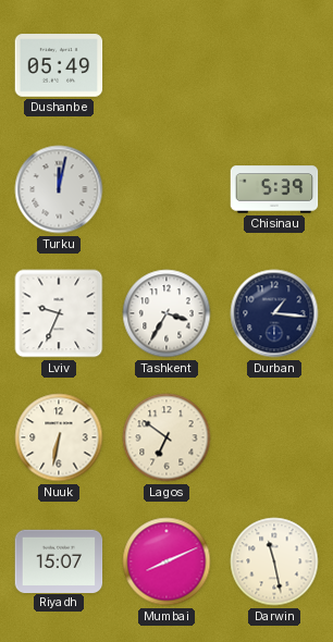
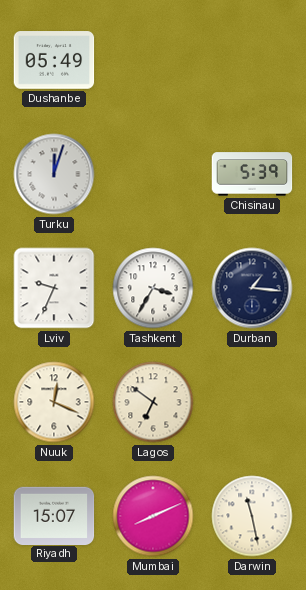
Turku: 12:02 -> 12:03 (54, 174)
Nuuk: 6:32 -> 12:19 (54, 402)
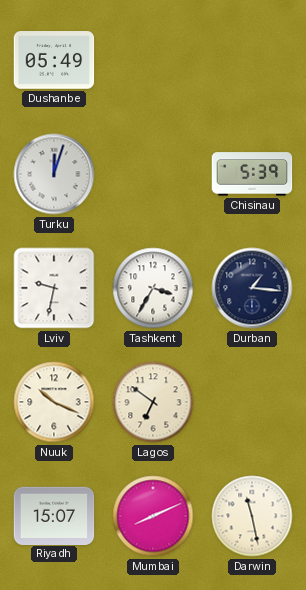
Lviv: 9:34 -> 9:32 (54, 288)
Nuuk: 12:19 -> 10:19 (54, 402)
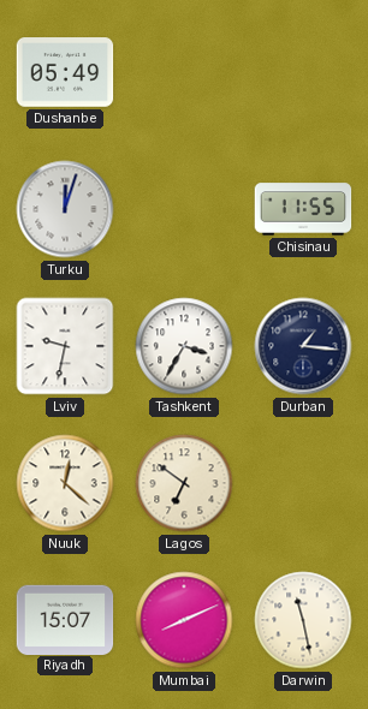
Chisinau: 5:39 -> 11:55 (303, 209)
Nuuk: 10:19 -> 12:22 (65, 483)
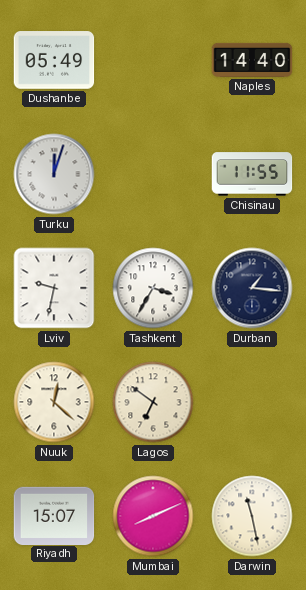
Naples: none -> 14:40 (252, 60)
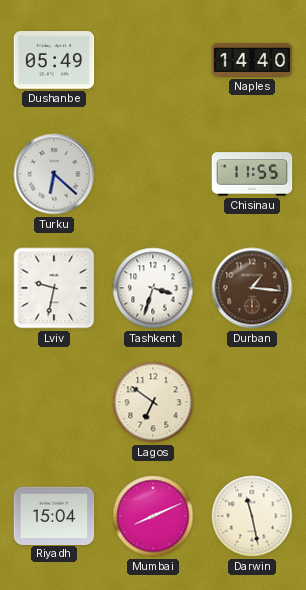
Turku: 12:03 -> 6:22 (54, 174)
Tashkent: 3:35 -> 3:33 (153, 288)
Durban dial: navy -> brown (252, 288)
Nuuk: 12:22 -> none (54, 402)
Riyadh: 15:07 -> 15:04 (54, 515)
